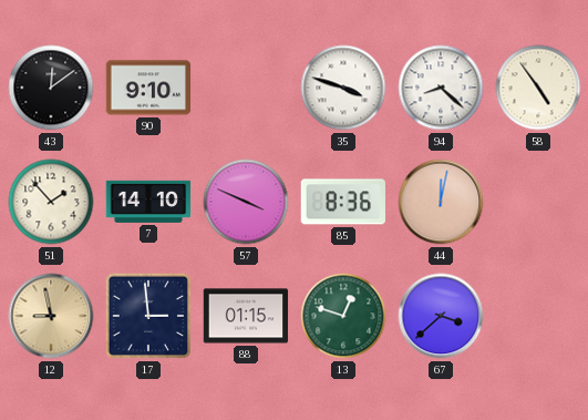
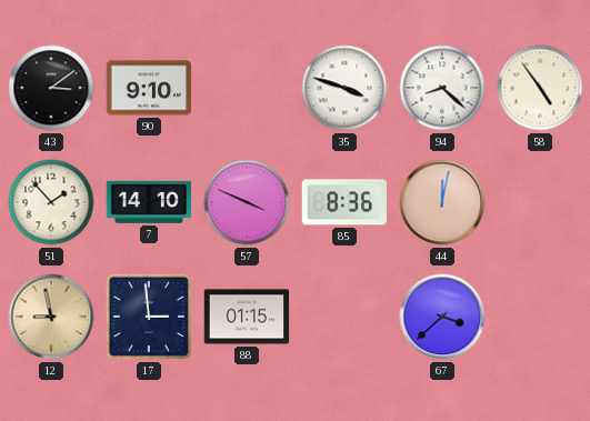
43: 12:09 -> 3:09 (51, 88)
13: 12:48 -> none (343, 316)
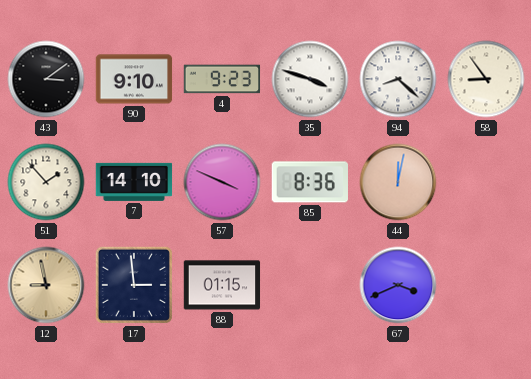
4: none -> 9:23 (222, 79)
58: 4:54 -> 8:54 (486, 79)
67: 3:38 -> 3:41 (398, 285)
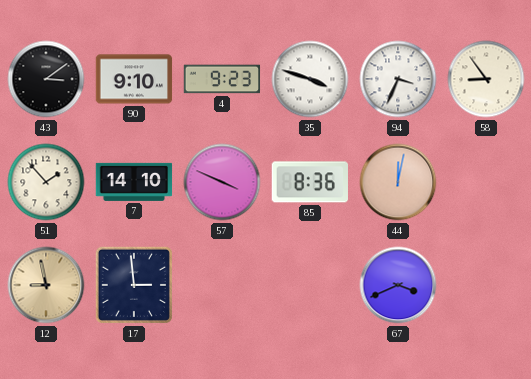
94: 8:22 -> 3:34 (398, 79)
88: 01:15 -> none (222, 285)
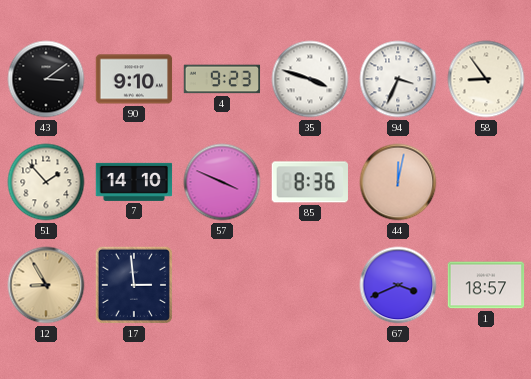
12: 8:58 -> 8:55 (46, 285)
1: none -> 18:57 (486, 285)
